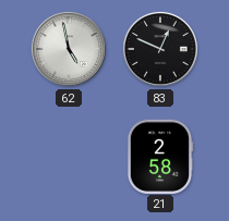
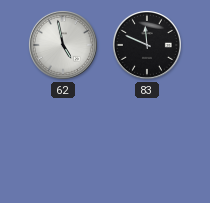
83: 12:49 -> 11:49 (147, 45)
21: 2:58 -> none (160, 156)
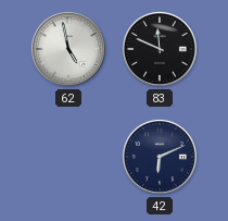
42: none -> 6:11 (160, 157)
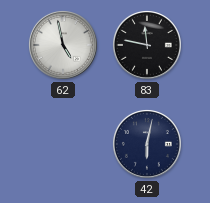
83: 11:49 -> 11:47 (147, 45)
42: 6:11 -> 6:02 (147, 144)
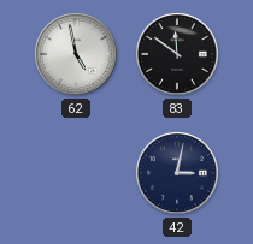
83: 11:47 -> 11:51 (177, 54)
42: 6:02 -> 3:02 (177, 173)
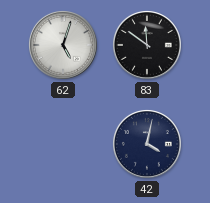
62: 4:58 -> 5:03 (63, 45)
42: 3:02 -> 4:02 (147, 144)
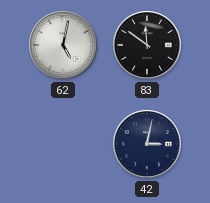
62: 5:03 -> 5:02 (63, 45)
42: 4:02 -> 3:02 (147, 144)
